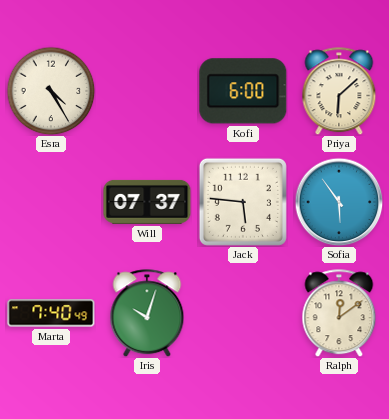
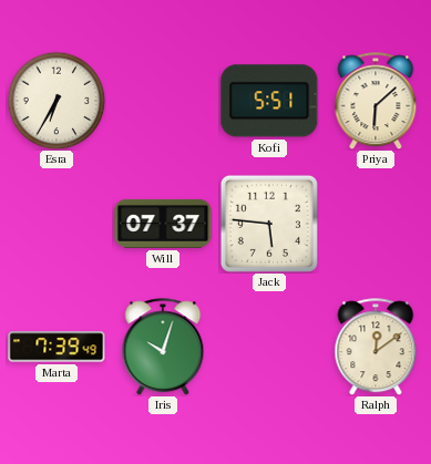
Esra: 4:25 -> 6:35 (57, 101)
Kofi: 6:00 -> 5:51 (269, 101)
Sofia: 5:54 -> none (339, 202)
Marta: 7:40 -> 7:39 (57, 347)
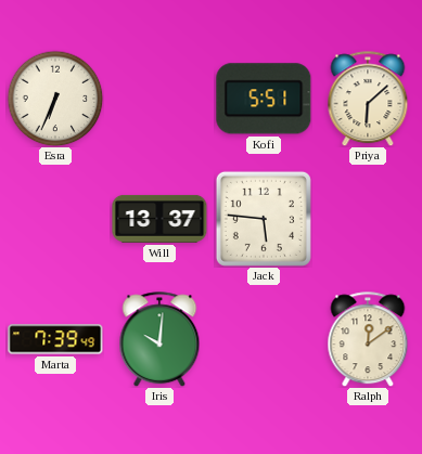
Esra: 6:35 -> 6:34 (55, 99)
Will: 07:37 -> 13:37 (159, 219)
Iris: 10:03 -> 10:01 (159, 339)
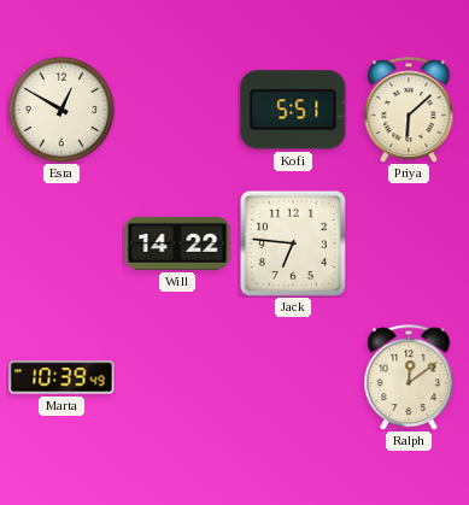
Esra: 6:34 -> 12:50 (61, 110)
Will: 13:37 -> 14:22 (177, 243)
Jack: 5:46 -> 6:46 (293, 243)
Marta: 7:39 -> 10:39 (61, 377)
Iris: 10:01 -> none (159, 339)
